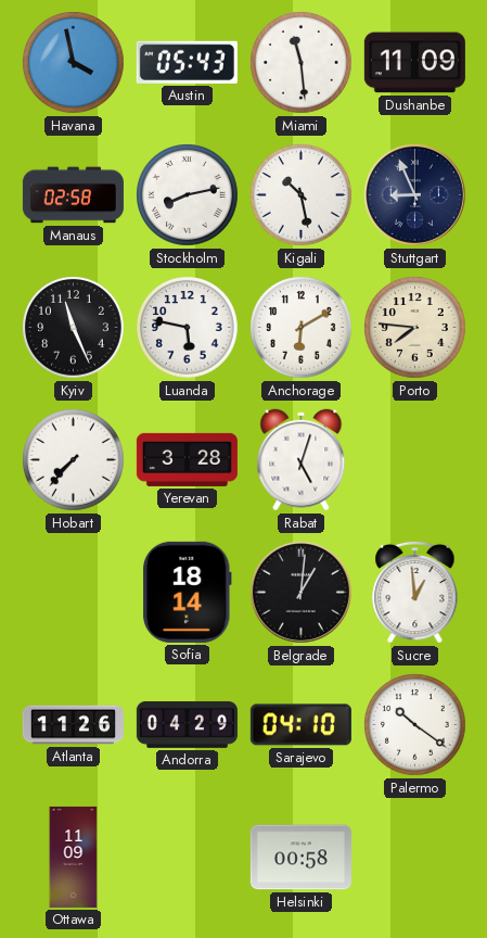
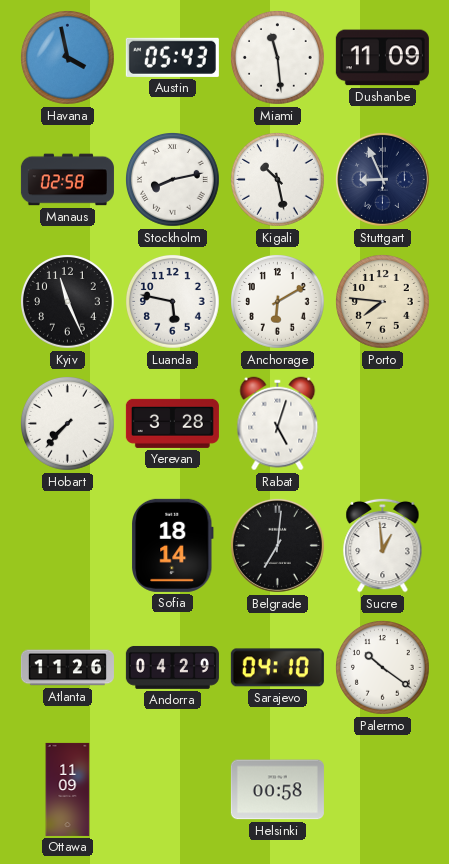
Belgrade: 1:01 -> 7:01 (277, 545)
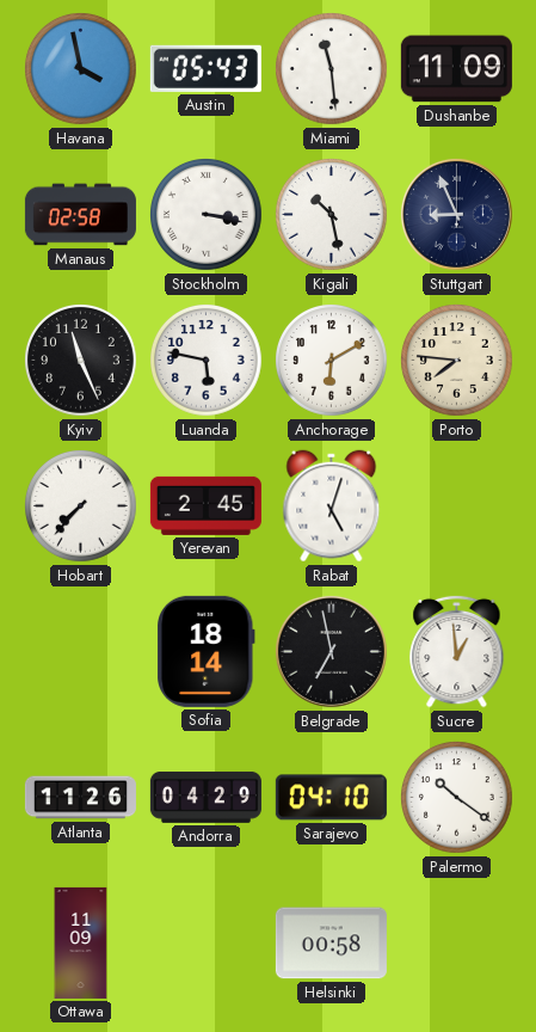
Stockholm: 8:13 -> 3:17 (207, 215)
Yerevan: 3:28 -> 2:45 (205, 505)
Belgrade: 7:01 -> 6:58 (331, 651)
